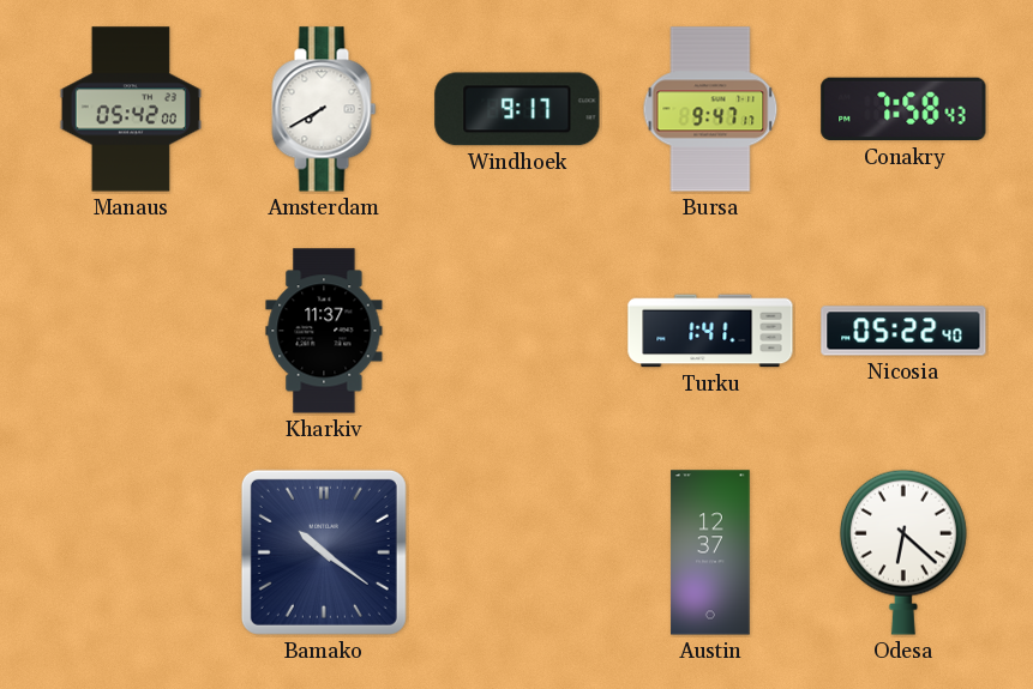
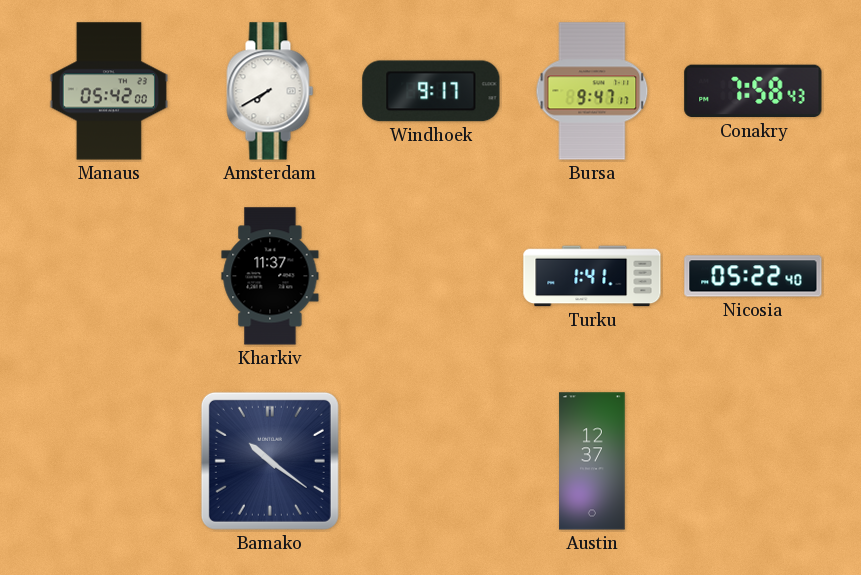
Odesa: 6:22 -> none (903, 552)
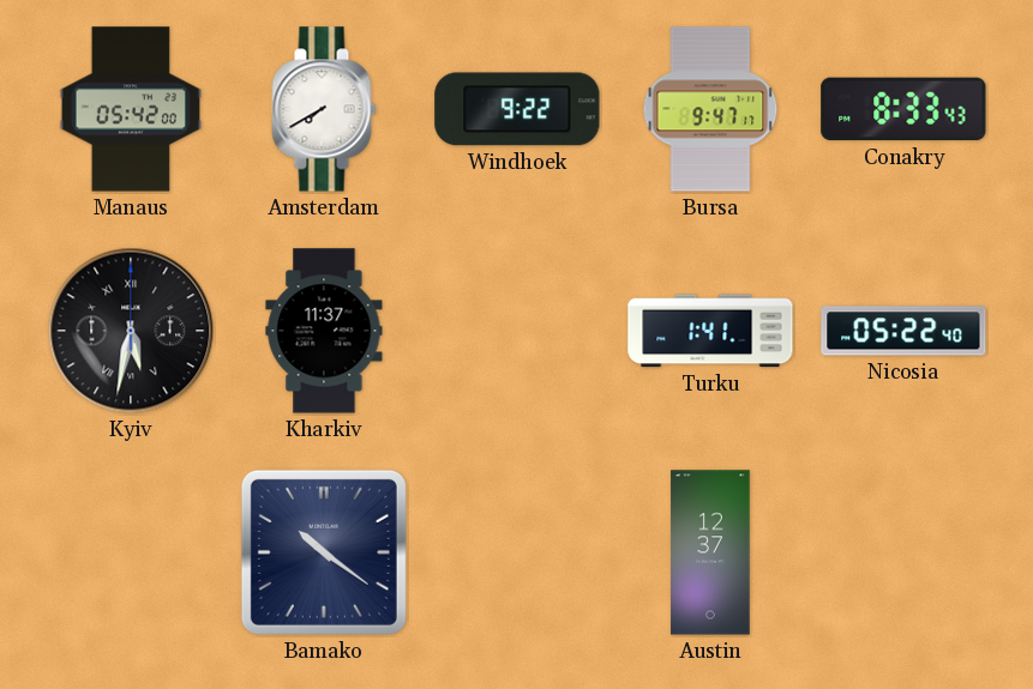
Windhoek: 9:17 -> 9:22 (517, 109)
Conakry: 7:58 -> 8:33 (903, 109)
Kyiv: none -> 5:32 (131, 331)
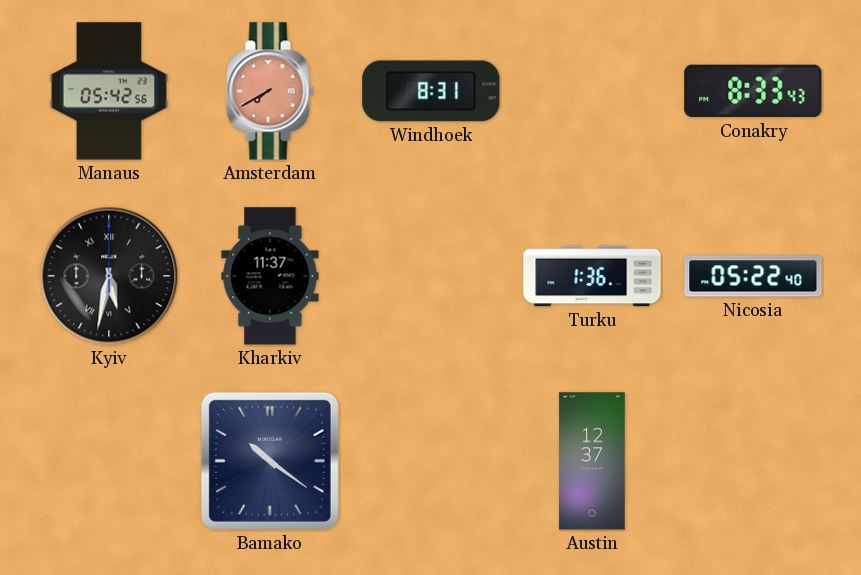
Manaus: 05:42:00 -> 05:42:56 (109, 91)
Amsterdam dial: white -> salmon (270, 91)
Windhoek: 9:22 -> 8:31 (431, 91)
Bursa: 9:47 -> none (710, 109)
Turku: 1:41 -> 1:36 (592, 276)
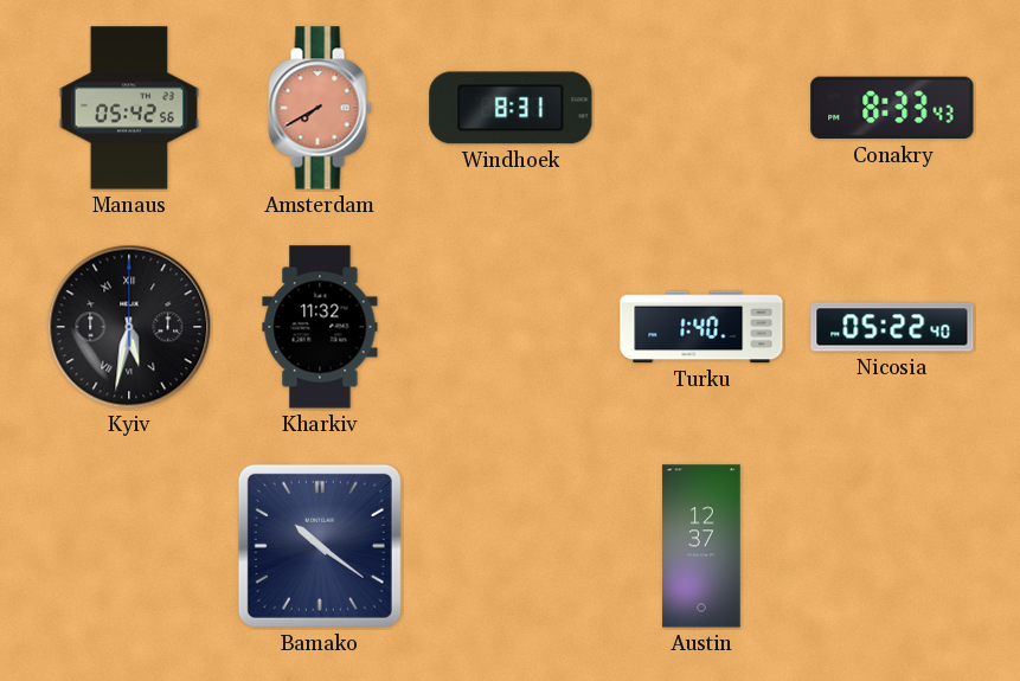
Kharkiv: 11:37 -> 11:32 (320, 327)
Turku: 1:36 -> 1:40 (701, 327)
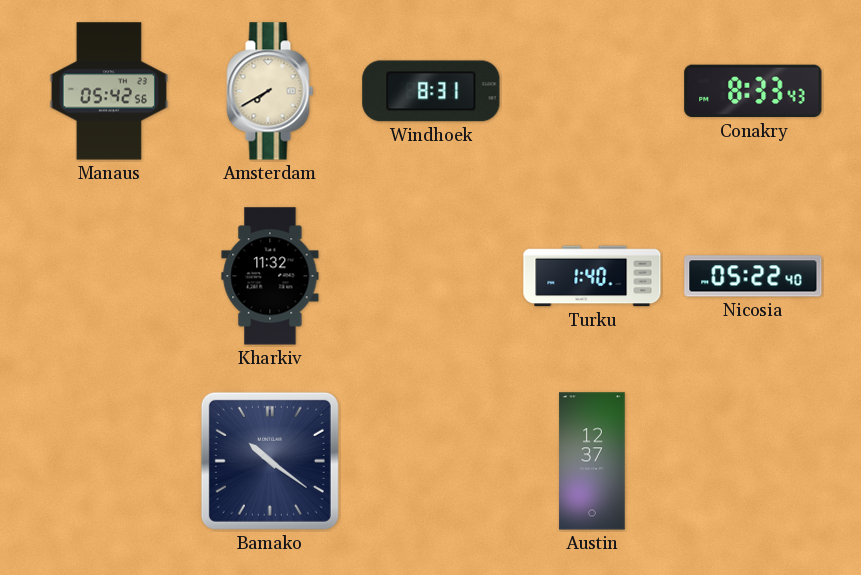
Amsterdam dial: salmon -> cream (270, 91)
Kyiv: 5:32 -> none (129, 327)
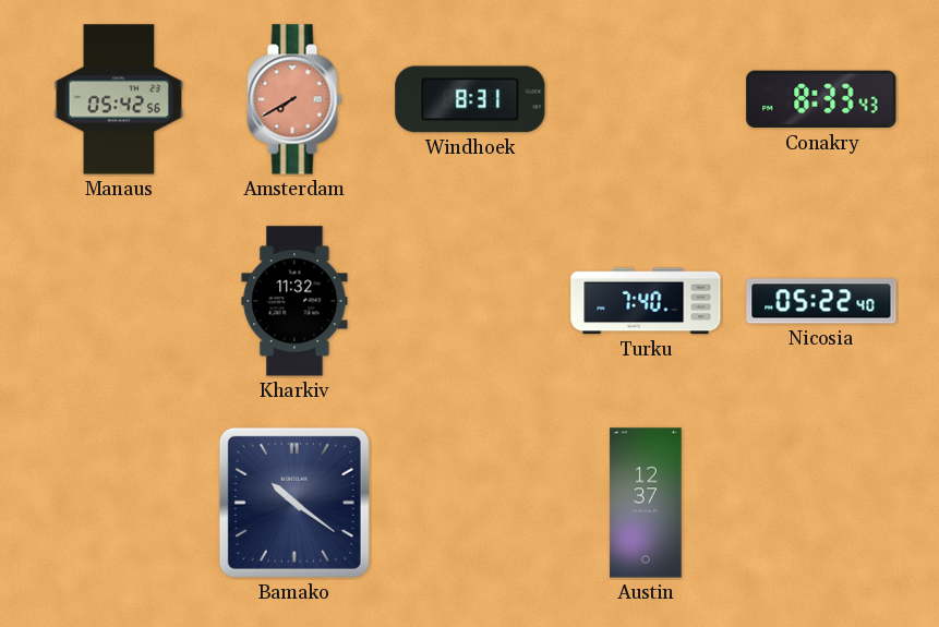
Amsterdam dial: cream -> salmon (294, 99)
Turku: 1:40 -> 7:40 (646, 301)
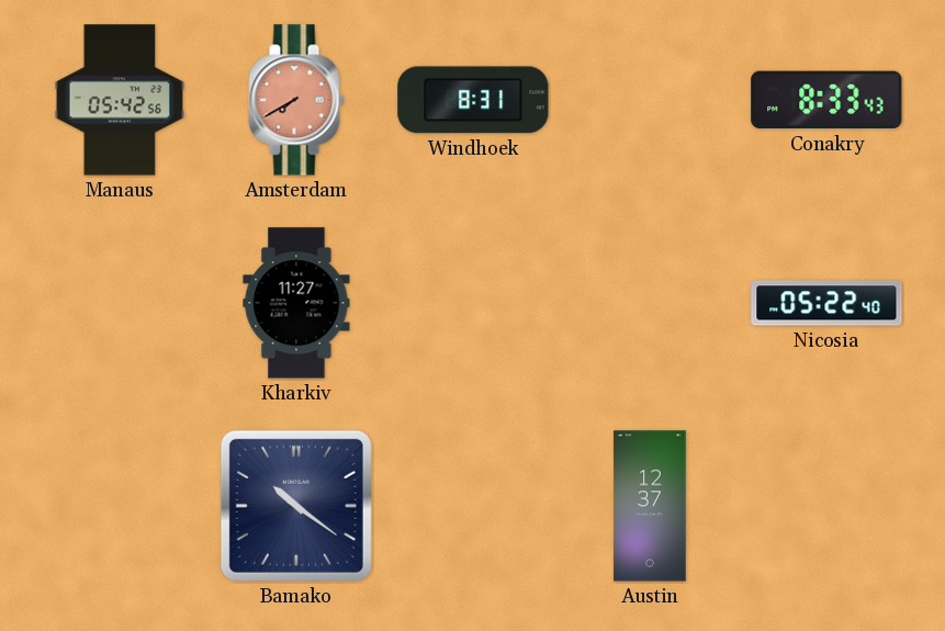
Kharkiv: 11:32 -> 11:27 (296, 303)
Turku: 7:40 -> none (646, 301)
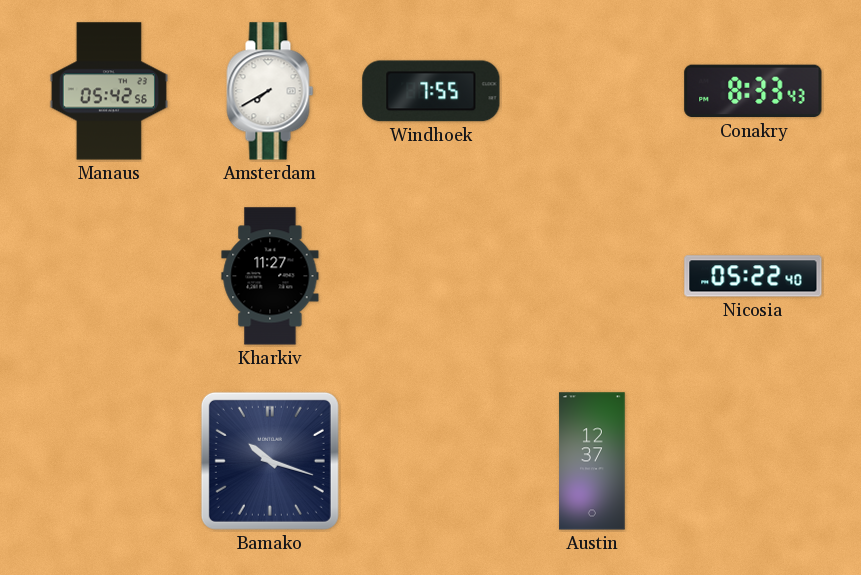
Amsterdam dial: salmon -> white (270, 91)
Windhoek: 8:31 -> 7:55 (431, 91)
Bamako: 10:21 -> 10:18 (270, 461)
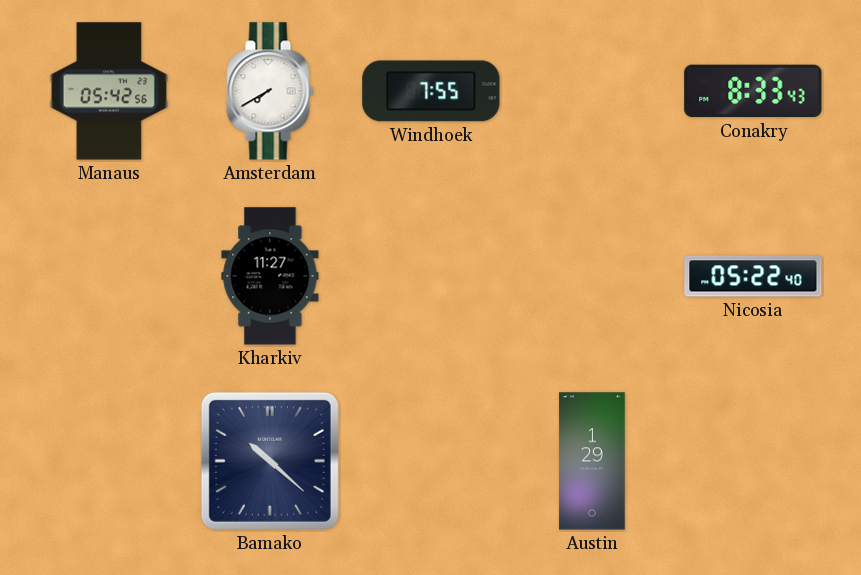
Bamako: 10:18 -> 10:22 (270, 461)
Austin: 12:37 -> 1:29 (592, 461)
